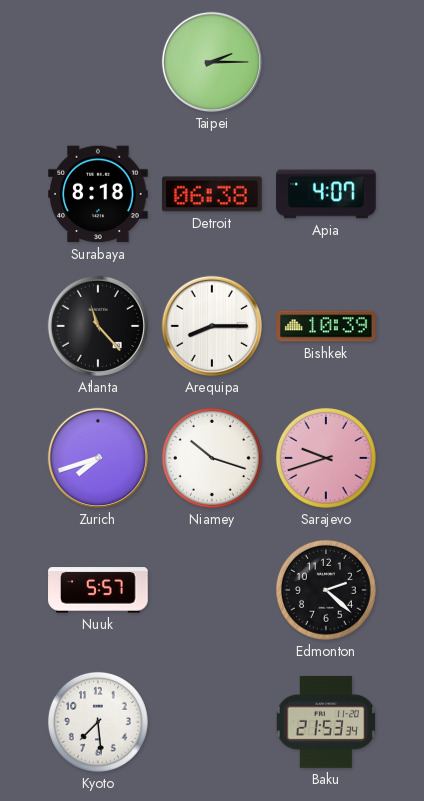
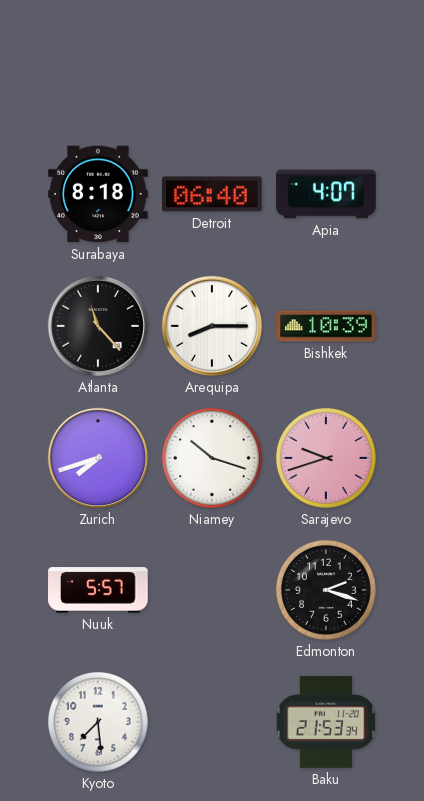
Taipei: 2:15 -> none (212, 62)
Detroit: 06:38 -> 06:40 (213, 194)
Edmonton: 2:22 -> 2:18 (326, 590)
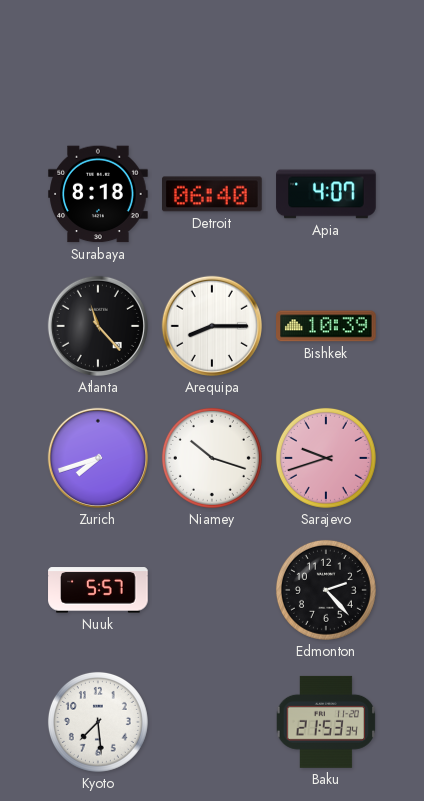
Edmonton: 2:18 -> 2:23 (326, 590)
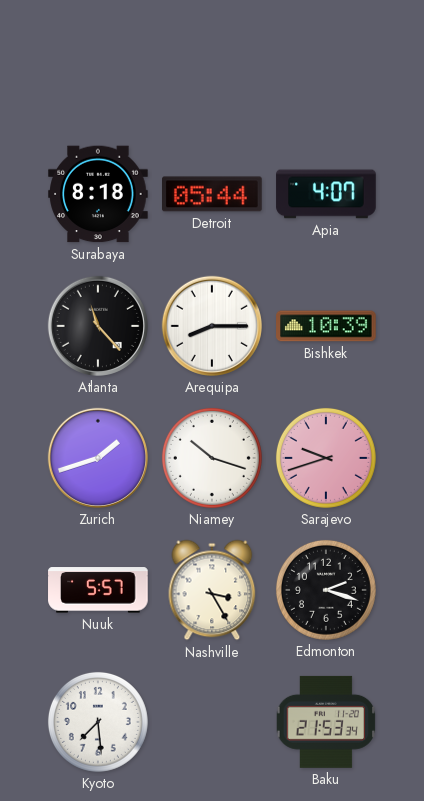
Detroit: 06:40 -> 05:44 (213, 194)
Zurich: 7:42 -> 1:42 (98, 458)
Nashville: none -> 3:25 (212, 590)
Edmonton: 2:23 -> 2:18 (326, 590)
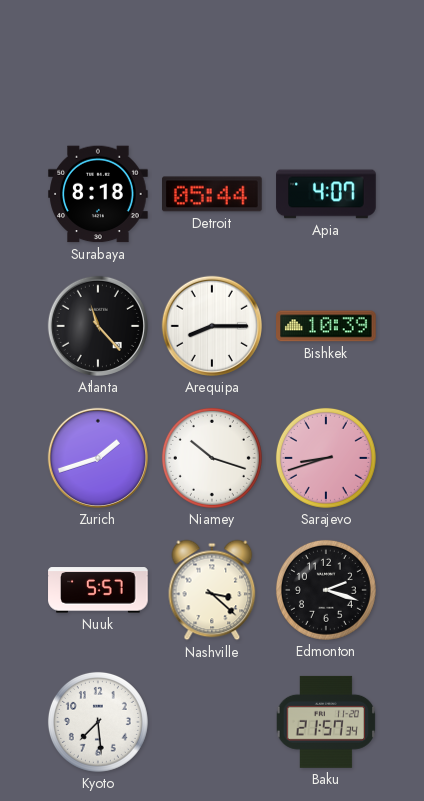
Sarajevo: 9:42 -> 8:42 (326, 458)
Nashville: 3:25 -> 3:22 (212, 590)
Baku: 21:53 -> 21:57 (326, 722)
